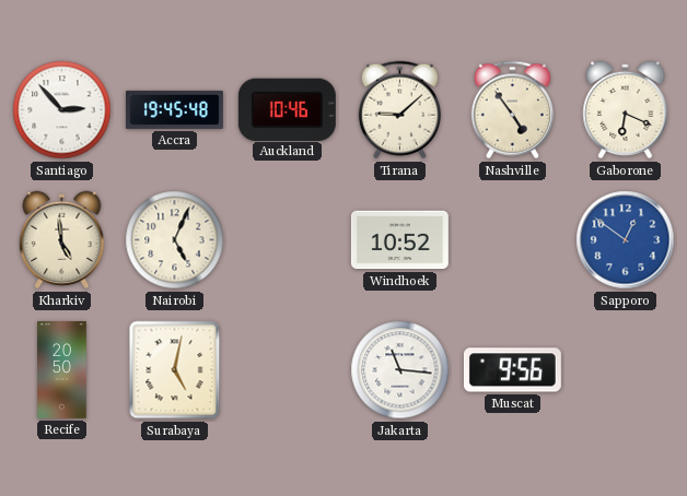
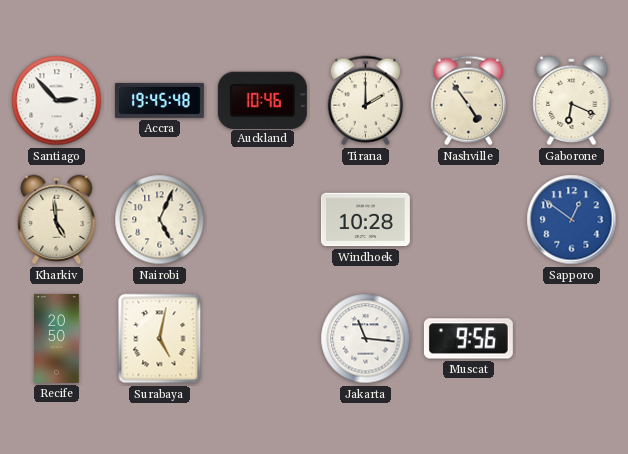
Tirana: 9:08 -> 2:00 (365, 101)
Windhoek: 10:52 -> 10:28 (365, 220)
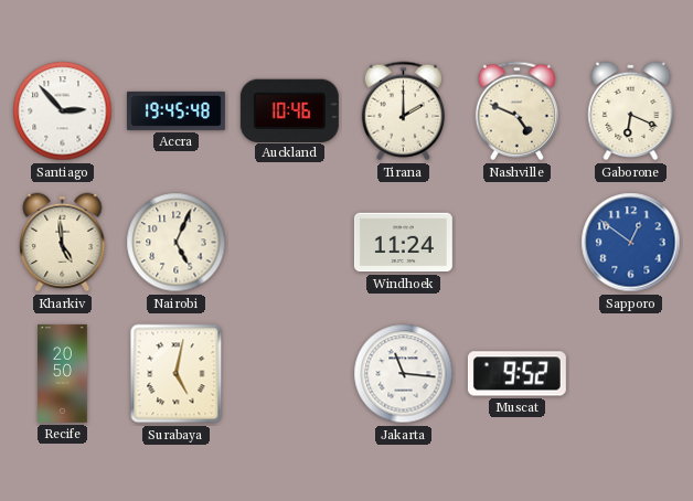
Nashville: 4:54 -> 4:49 (516, 111)
Windhoek: 10:28 -> 11:24 (403, 243)
Muscat: 9:56 -> 9:52 (516, 374)
